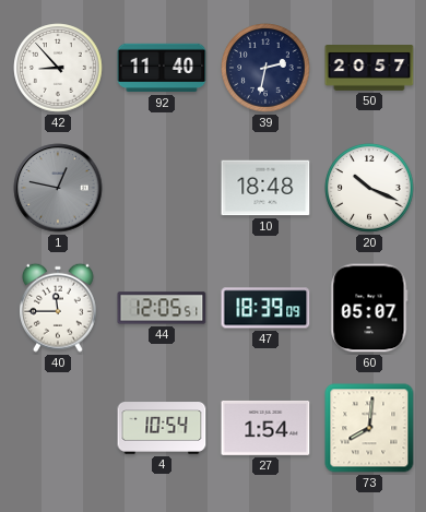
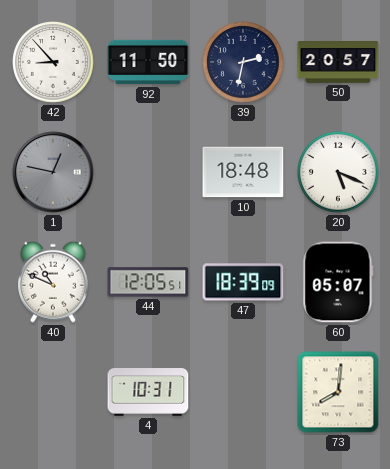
92: 11:40 -> 11:50 (148, 62)
20: 10:19 -> 5:19 (338, 172)
40: 11:45 -> 10:49 (54, 282)
4: 10:54 -> 10:31 (148, 392)
27: 1:54 -> none (265, 428)
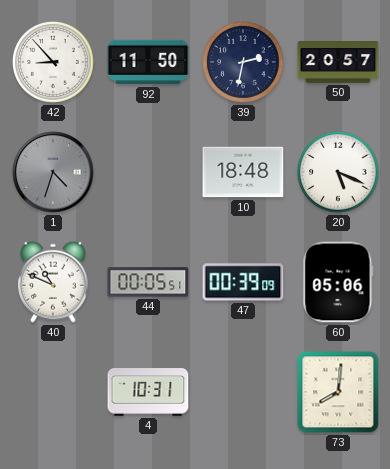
1: 12:47 -> 4:33 (53, 172)
44: 12:05 -> 00:05 (148, 282)
47: 18:39 -> 00:39 (243, 282)
60: 05:07 -> 05:06 (338, 282)
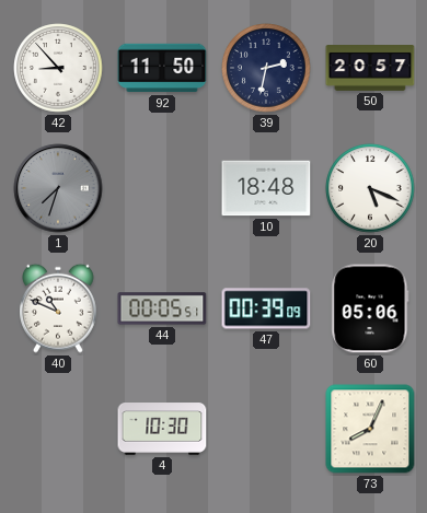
1: 4:33 -> 7:33 (58, 188)
4: 10:31 -> 10:30 (162, 429)
73: 8:01 -> 8:04 (370, 429)
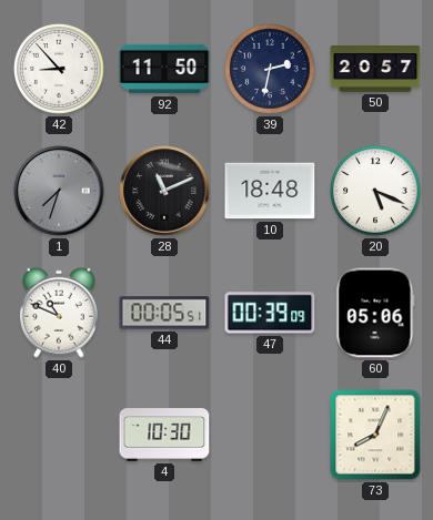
28: none -> 11:11 (164, 191)
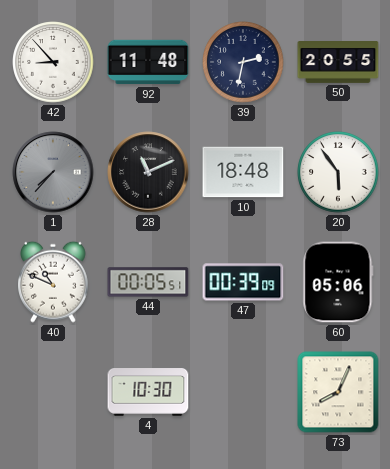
92: 11:50 -> 11:48 (148, 62)
50: 20:57 -> 20:55 (338, 63)
1: 7:33 -> 7:37 (53, 172)
20: 5:19 -> 5:54 (338, 172)
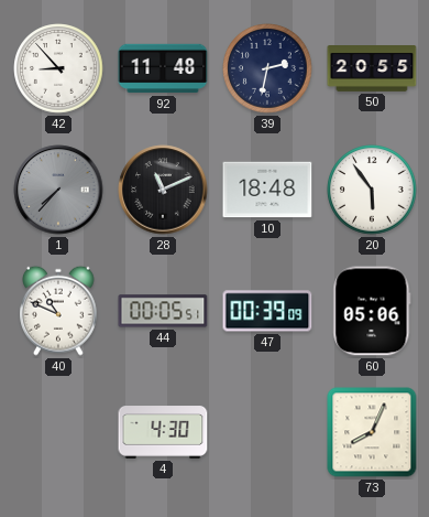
4: 10:30 -> 4:30 (163, 432)
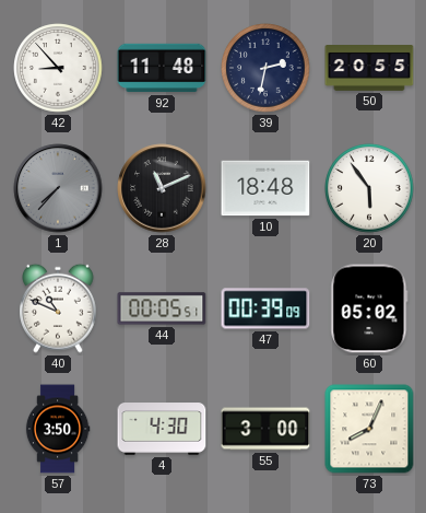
60: 05:06 -> 05:02 (369, 308)
57: none -> 3:50 (58, 429)
55: none -> 3:00 (265, 429)
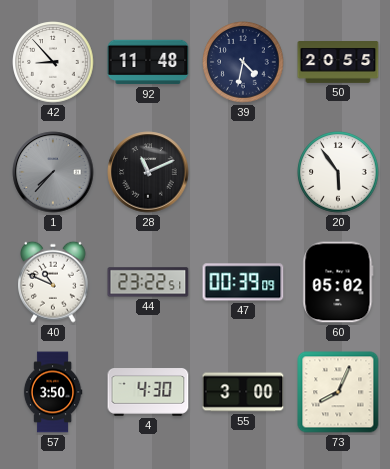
39: 2:32 -> 4:32 (243, 62)
10: 18:48 -> none (265, 188)
44: 00:05 -> 23:22 (148, 282)
